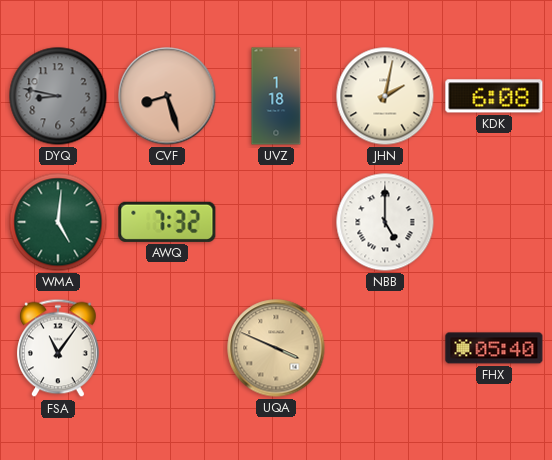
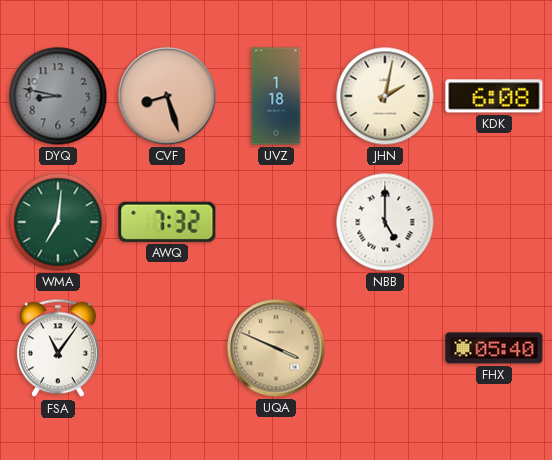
WMA: 5:01 -> 7:01 (58, 222)
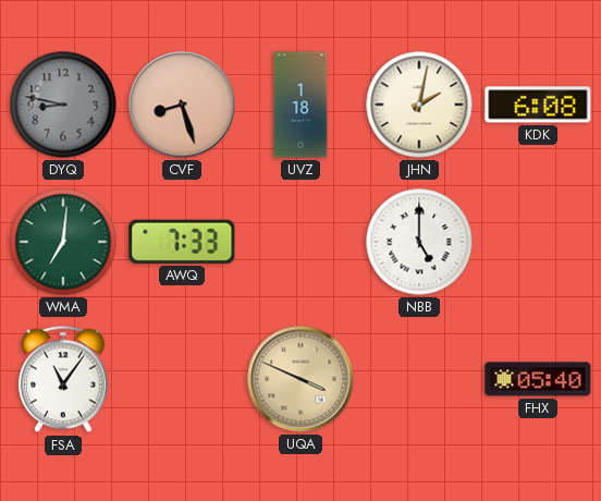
AWQ: 7:32 -> 7:33 (182, 242)
